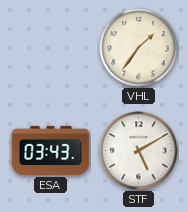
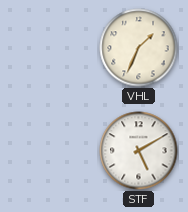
VHL: 1:36 -> 1:34 (139, 48)
ESA: 03:43 -> none (51, 150)
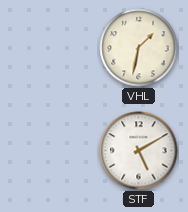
VHL: 1:34 -> 1:32 (139, 48)
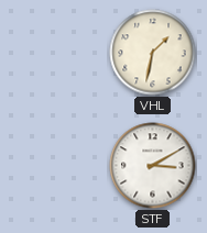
STF: 5:10 -> 3:10 (153, 166)
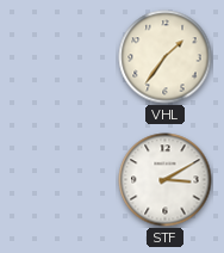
VHL: 1:32 -> 1:36 (166, 57)
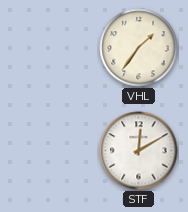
STF: 3:10 -> 12:10 (139, 151)
